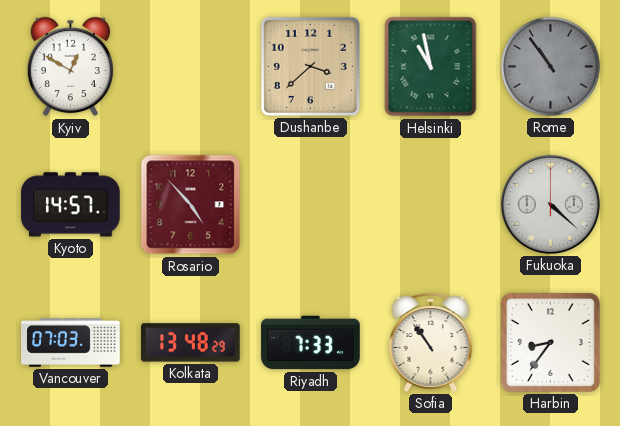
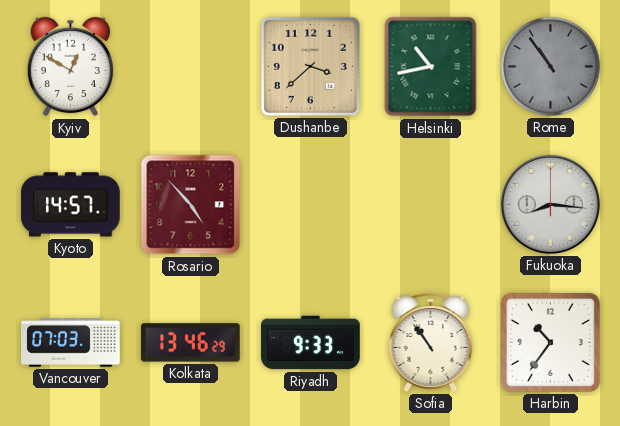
Helsinki: 10:58 -> 10:43 (431, 67)
Fukuoka: 4:22 -> 8:16 (550, 204)
Kolkata: 13:48 -> 13:46 (191, 343)
Riyadh: 7:33 -> 9:33 (311, 343)
Harbin: 8:36 -> 10:36 (550, 342)
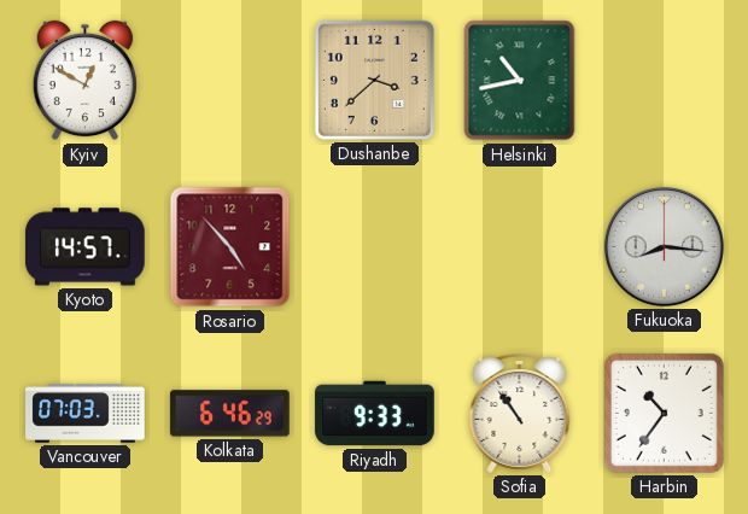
Rome: 10:54 -> none (550, 66)
Kolkata: 13:46 -> 6:46 (230, 414)
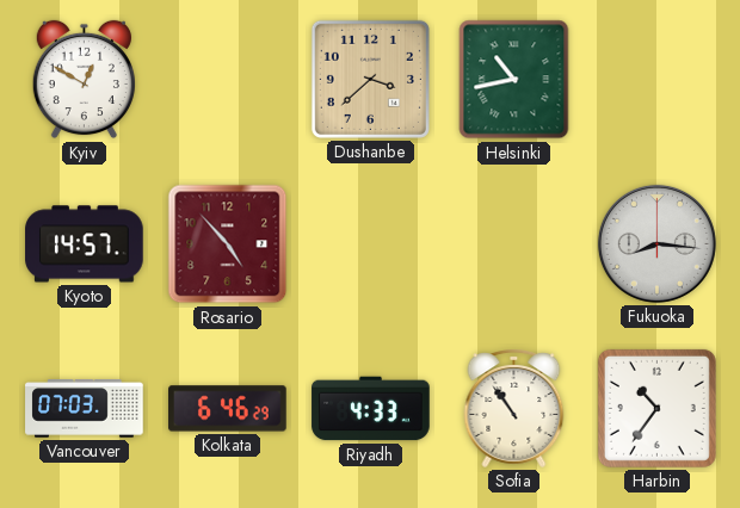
Riyadh: 9:33 -> 4:33 (371, 409)
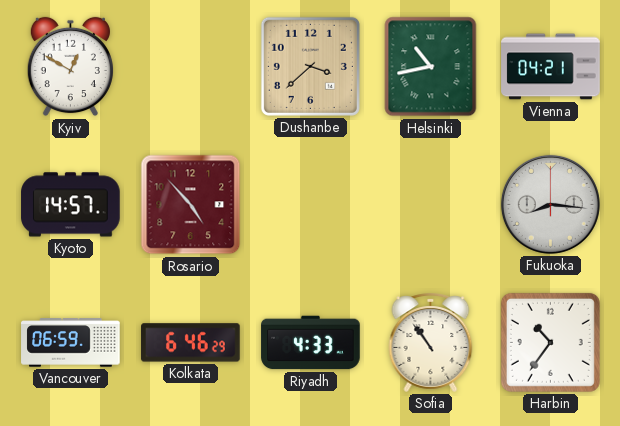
Vienna: none -> 04:21 (551, 67)
Vancouver: 07:03 -> 06:59 (71, 343)
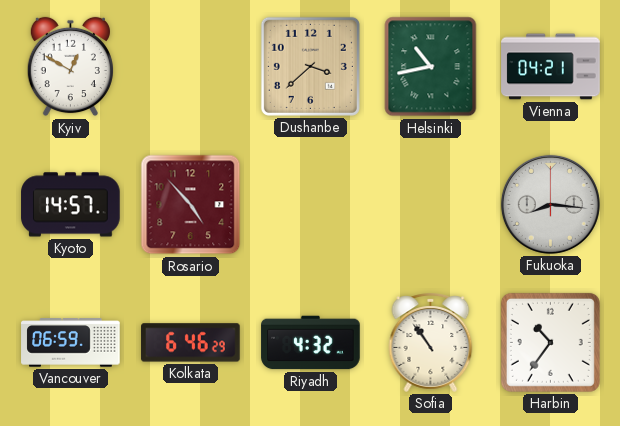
Riyadh: 4:33 -> 4:32 (311, 343)
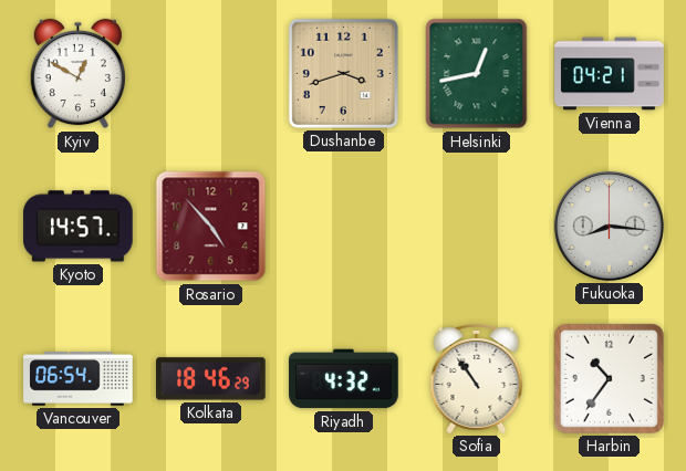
Dushanbe: 3:38 -> 3:42 (343, 73)
Helsinki: 10:43 -> 12:43 (477, 74)
Vancouver: 06:59 -> 06:54 (79, 379)
Kolkata: 6:46 -> 18:46 (211, 379)
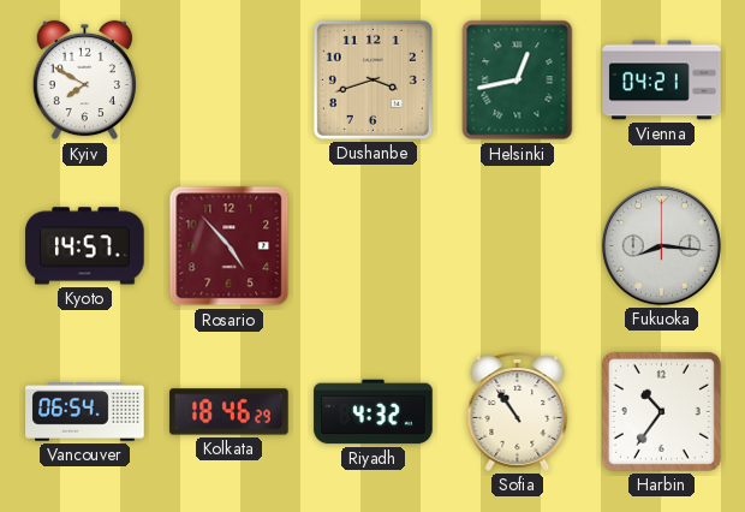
Kyiv: 12:50 -> 7:50 (84, 81)
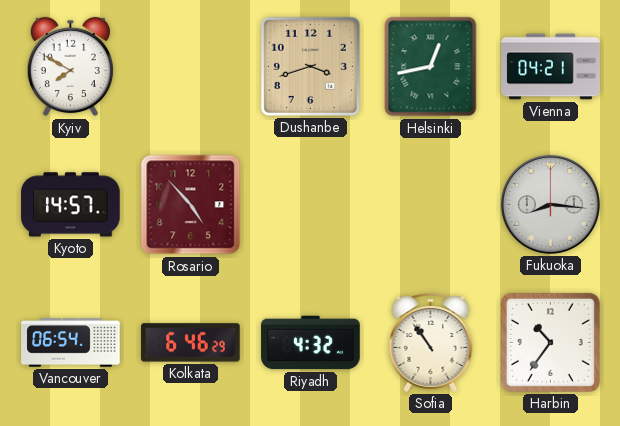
Kolkata: 18:46 -> 6:46 (191, 343)
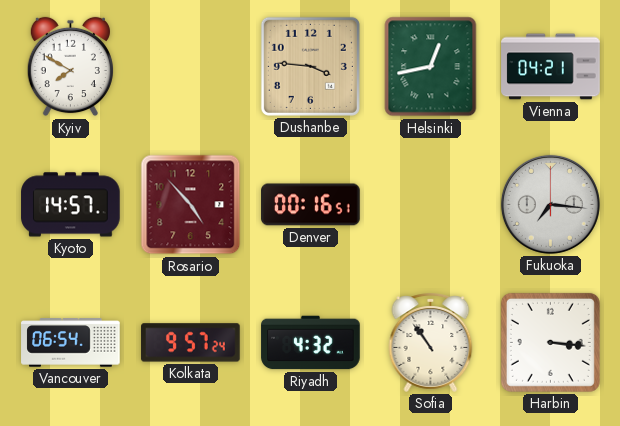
Dushanbe: 3:42 -> 3:46 (310, 66)
Denver: none -> 00:16 (311, 205)
Fukuoka: 8:16 -> 7:16 (550, 204)
Kolkata: 6:46 -> 9:57 (191, 343)
Harbin: 10:36 -> 3:16 (550, 342)
